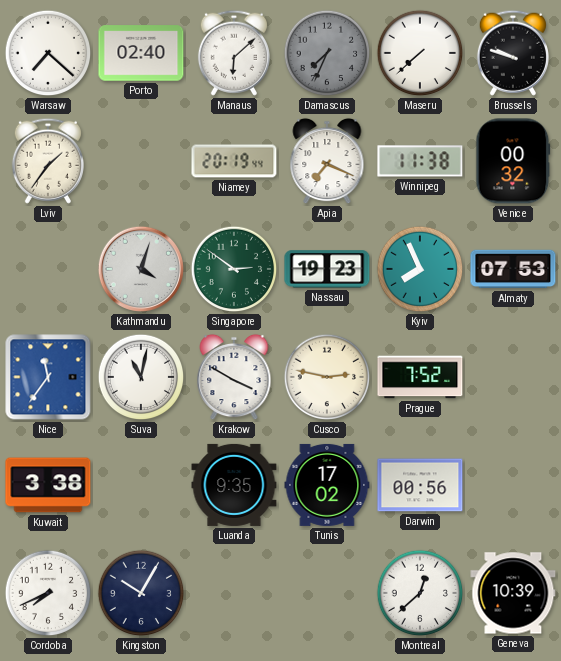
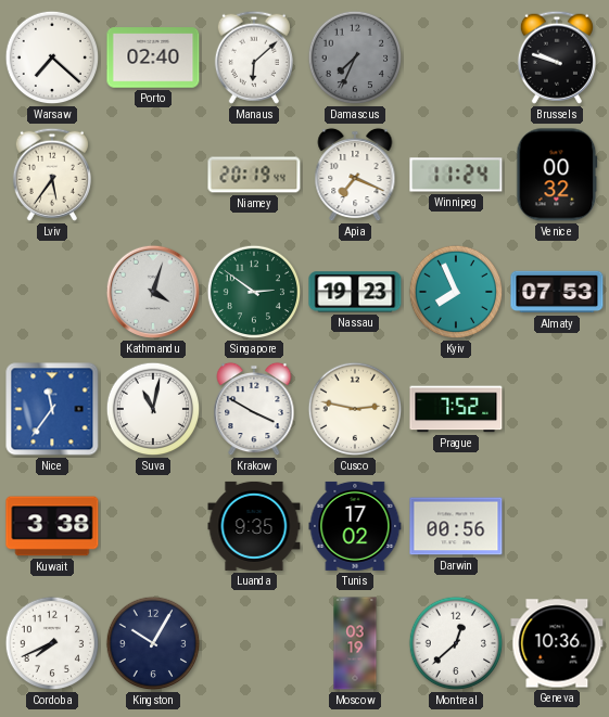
Maseru: 7:38 -> none (420, 53)
Lviv: 1:36 -> 5:36 (52, 175)
Winnipeg: 11:38 -> 11:24 (456, 175)
Moscow: none -> 03:19 (355, 643)
Geneva: 10:39 -> 10:36 (557, 643)
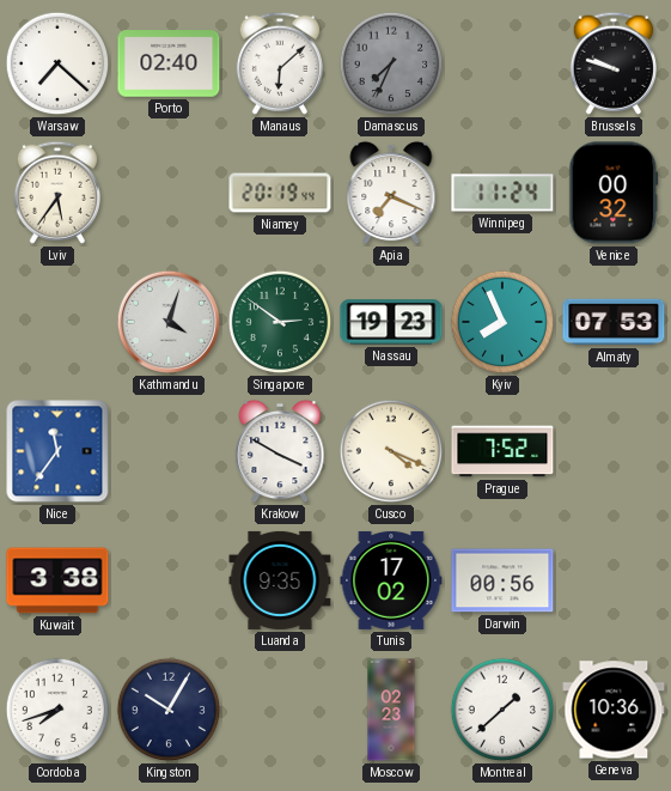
Suva: 11:02 -> none (153, 409)
Cusco: 2:47 -> 4:19 (391, 451)
Cordoba: 7:41 -> 7:42 (57, 710)
Moscow: 03:19 -> 02:23 (391, 710)
Montreal: 12:38 -> 1:38 (502, 710)
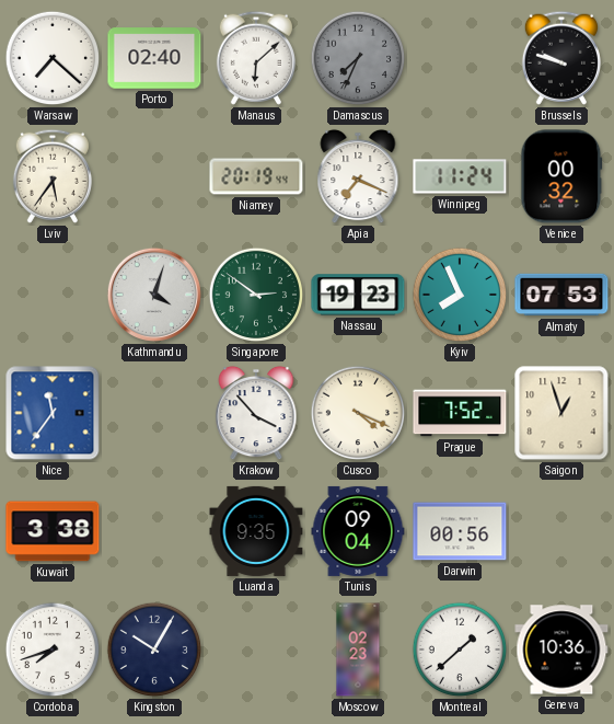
Krakow: 3:50 -> 3:53 (256, 413)
Saigon: none -> 12:57 (561, 413)
Tunis: 17:02 -> 09:04 (358, 531)
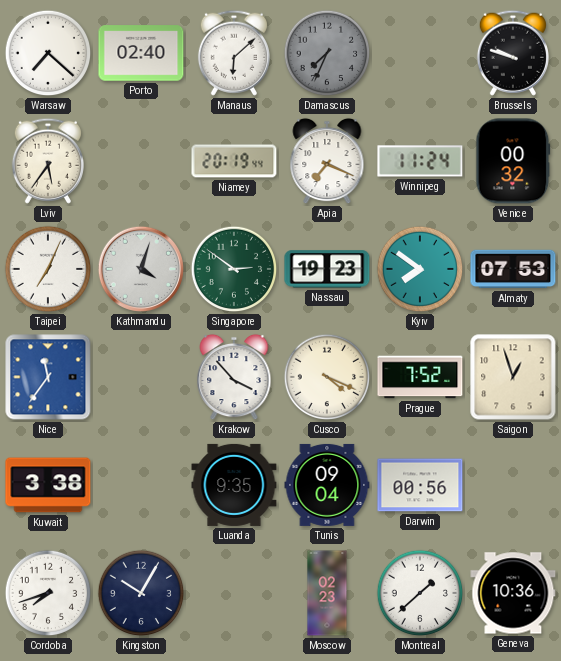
Taipei: none -> 7:04 (48, 269)
Kyiv: 7:56 -> 7:51 (420, 269)
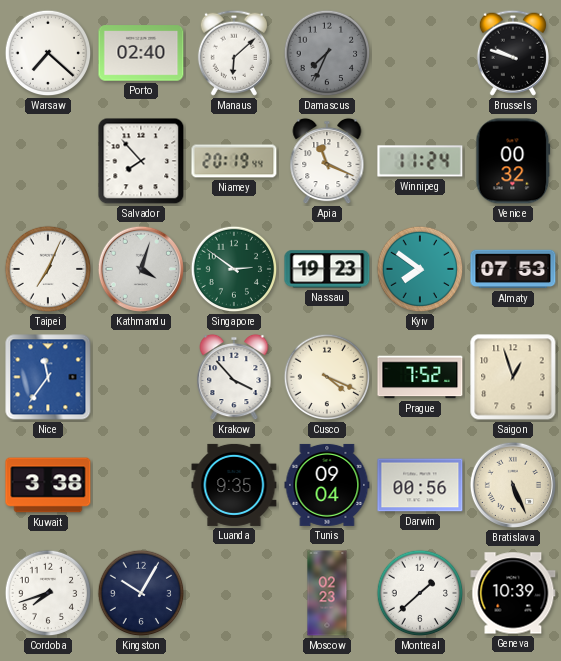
Lviv: 5:36 -> none (48, 161)
Salvador: none -> 7:53 (141, 161)
Apia: 7:19 -> 11:19 (327, 161)
Bratislava: none -> 5:26 (513, 485)
Geneva: 10:36 -> 10:39 (513, 593)
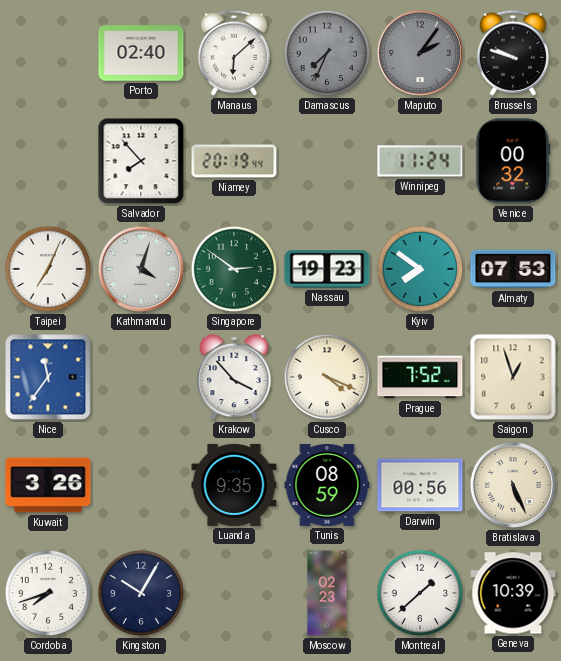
Warsaw: 7:22 -> none (48, 53)
Maputo: none -> 2:06 (420, 53)
Apia: 11:19 -> none (327, 161)
Kuwait: 3:38 -> 3:26 (48, 485)
Tunis: 09:04 -> 08:59 (327, 485)
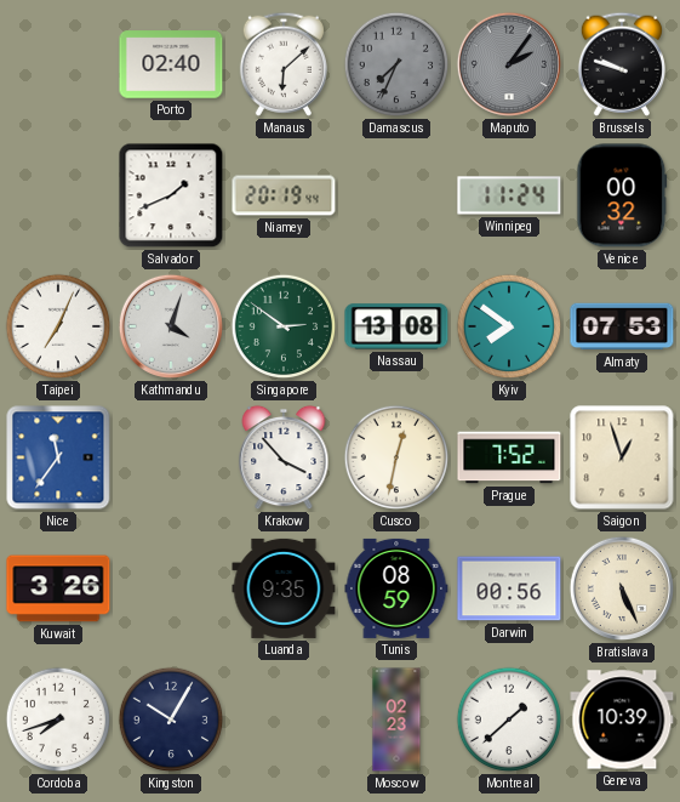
Salvador: 7:53 -> 1:41 (171, 195)
Nassau: 19:23 -> 13:08 (396, 326)
Cusco: 4:19 -> 12:32 (396, 457)
